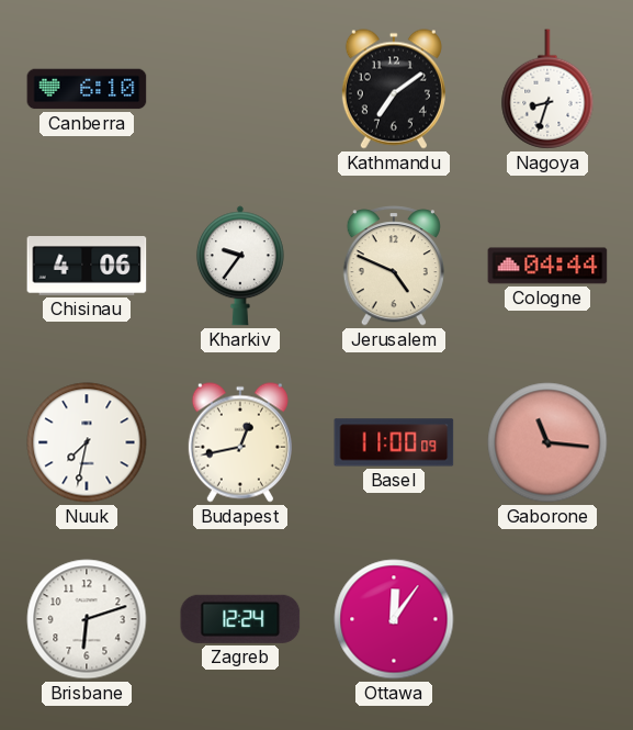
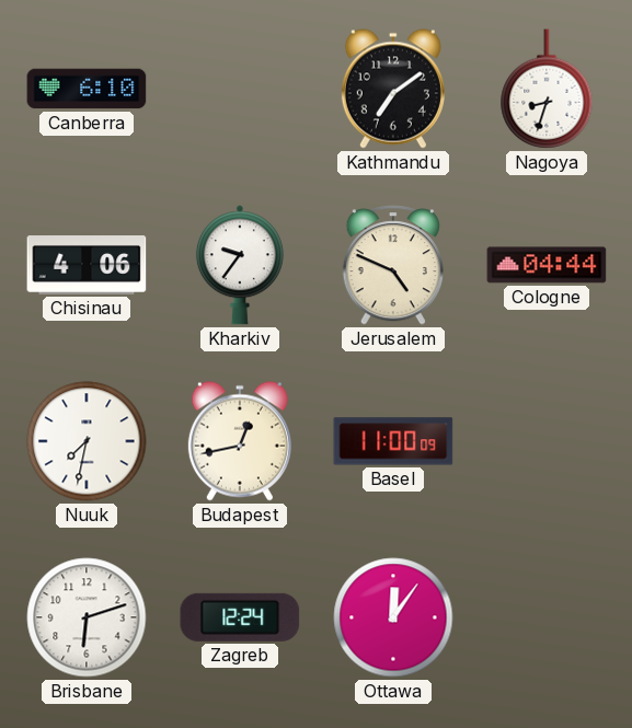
Gaborone: 11:16 -> none (547, 442)
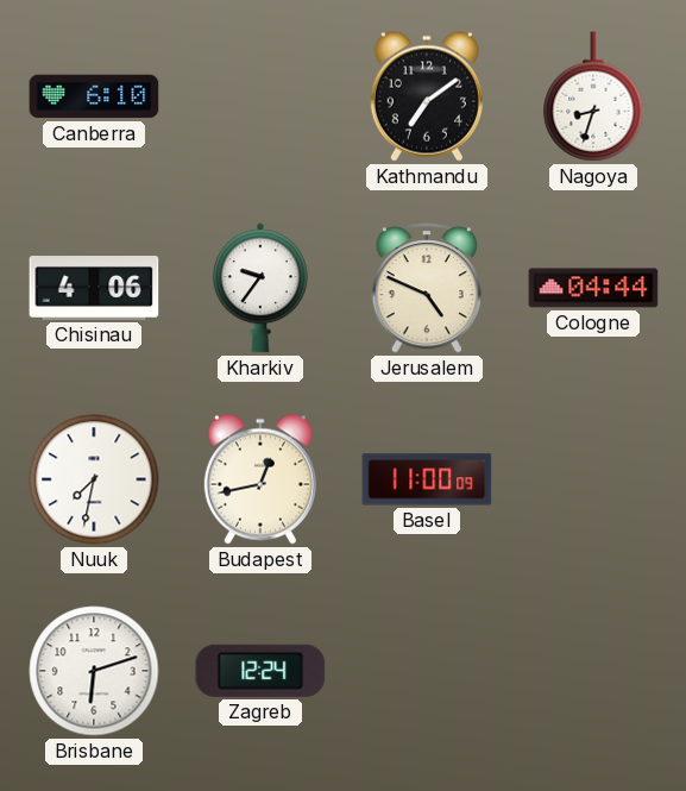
Ottawa: 12:06 -> none (393, 617)
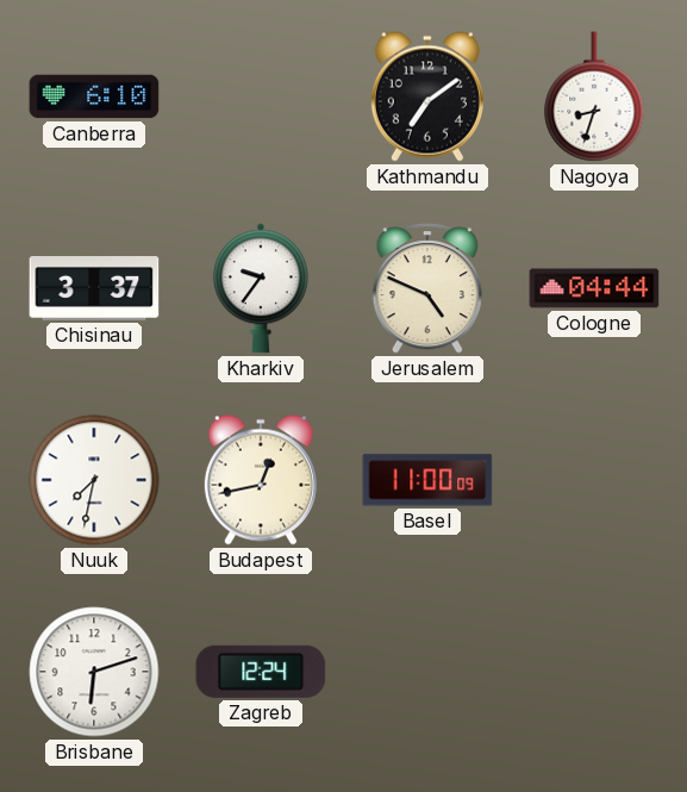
Chisinau: 4:06 -> 3:37 (94, 289)
